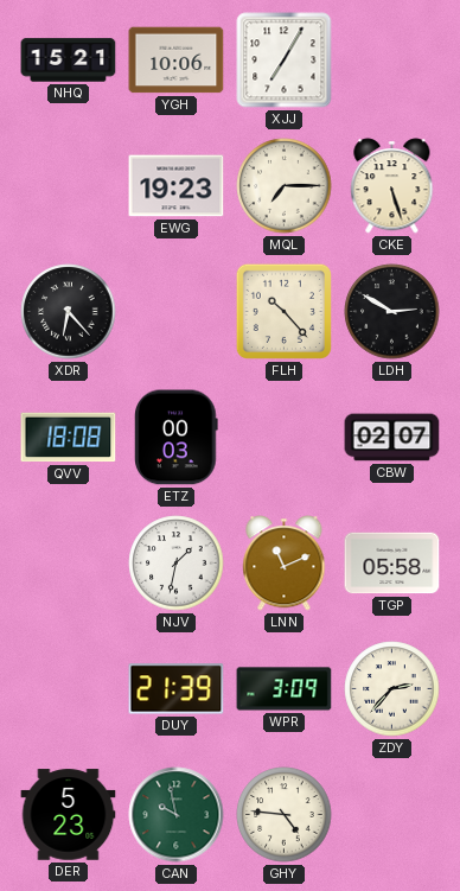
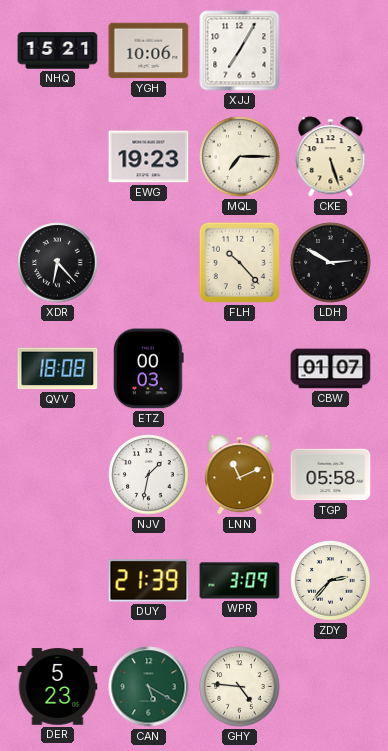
CBW: 02:07 -> 01:07 (331, 369)
CAN: 9:58 -> 5:20 (149, 687)
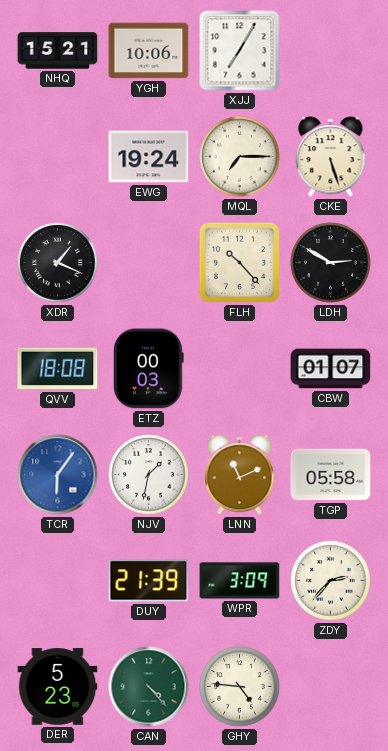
EWG: 19:23 -> 19:24 (149, 157)
XDR: 6:23 -> 1:19 (58, 263)
TCR: none -> 6:06 (58, 475)
CAN: 5:20 -> 4:23 (149, 687)
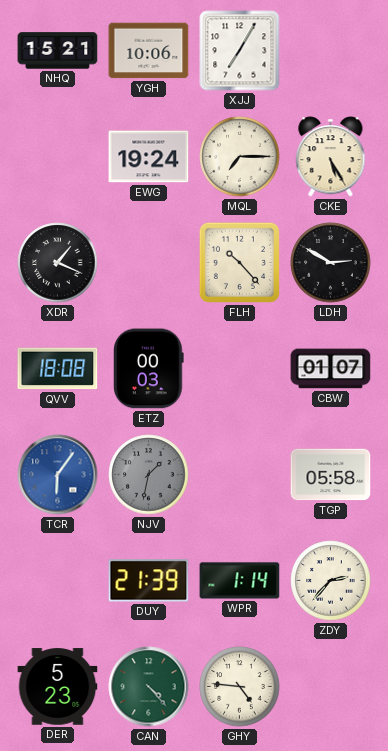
CKE: 5:27 -> 5:25 (331, 157)
NJV dial: white -> grey (149, 475)
LNN: 11:11 -> none (240, 475)
WPR: 3:09 -> 1:14 (240, 581)
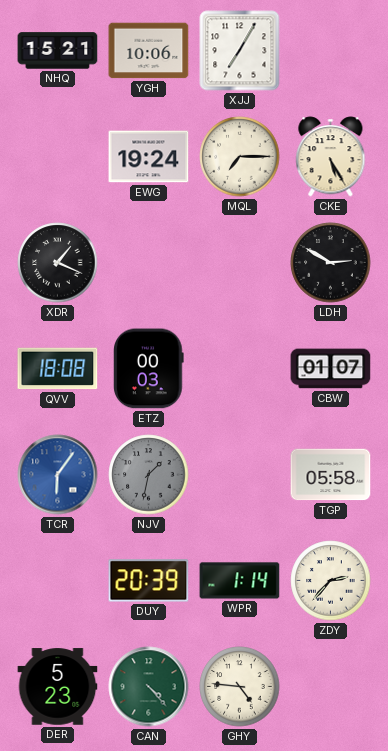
FLH: 10:23 -> none (239, 262)
DUY: 21:39 -> 20:39 (149, 581)
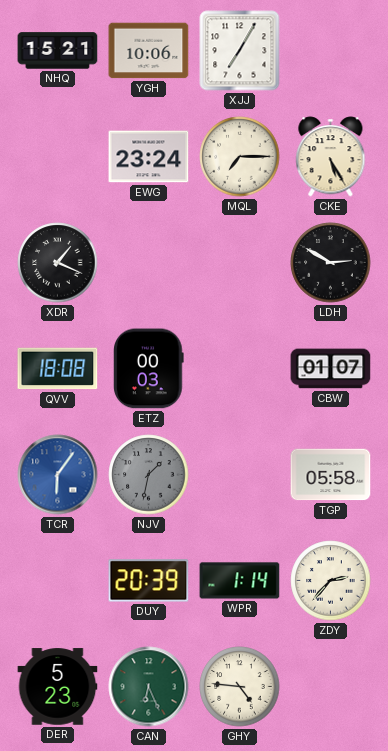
EWG: 19:24 -> 23:24 (149, 157)
CAN: 4:23 -> 6:26 (149, 687)
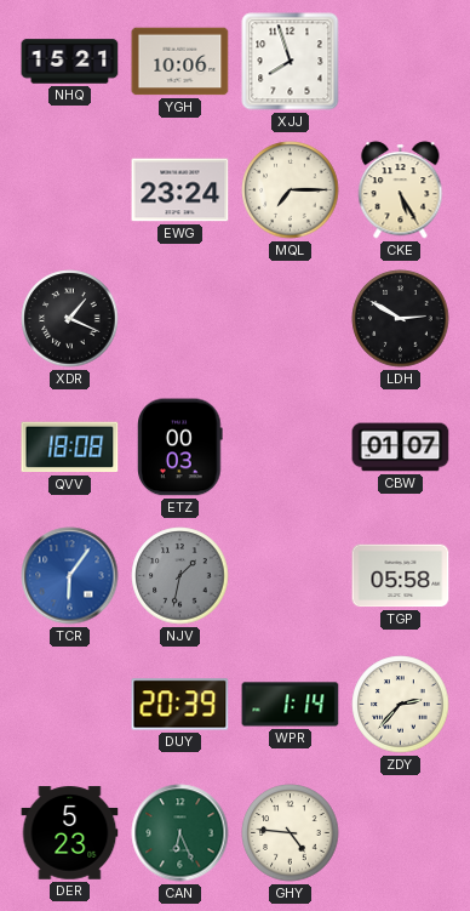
XJJ: 7:05 -> 7:57 (291, 62)
